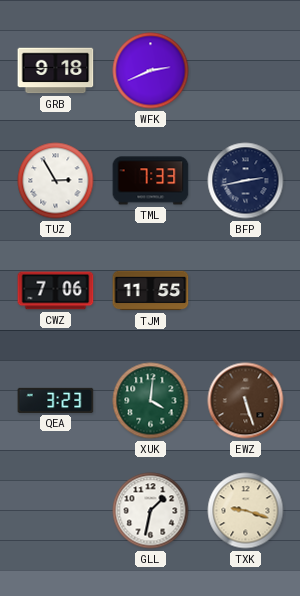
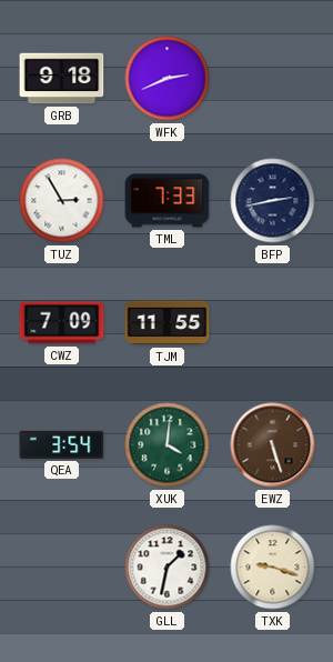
CWZ: 7:06 -> 7:09 (62, 323)
QEA: 3:23 -> 3:54 (62, 444)
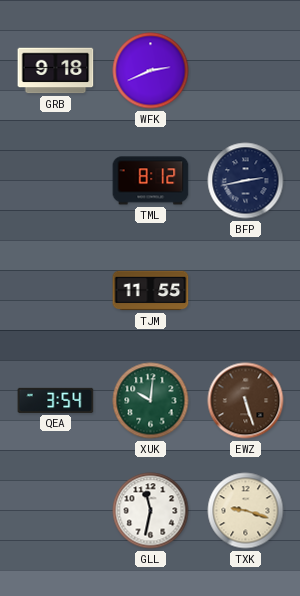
TUZ: 2:55 -> none (62, 201)
TML: 7:33 -> 8:12 (151, 181)
CWZ: 7:09 -> none (62, 323)
XUK: 4:01 -> 10:01 (151, 401)
GLL: 1:32 -> 11:32 (151, 511)
